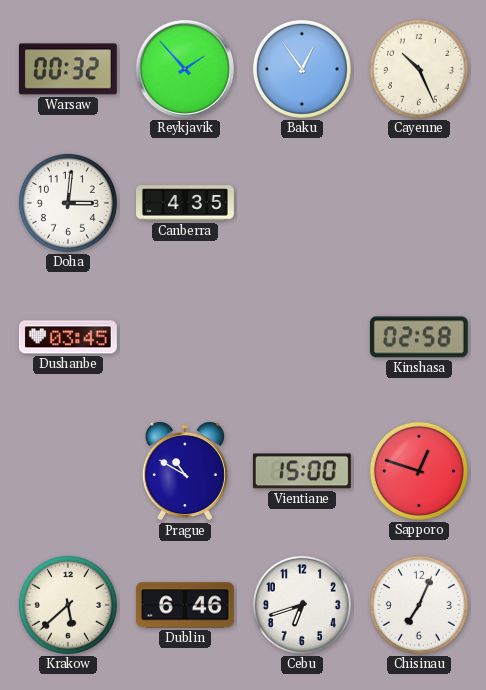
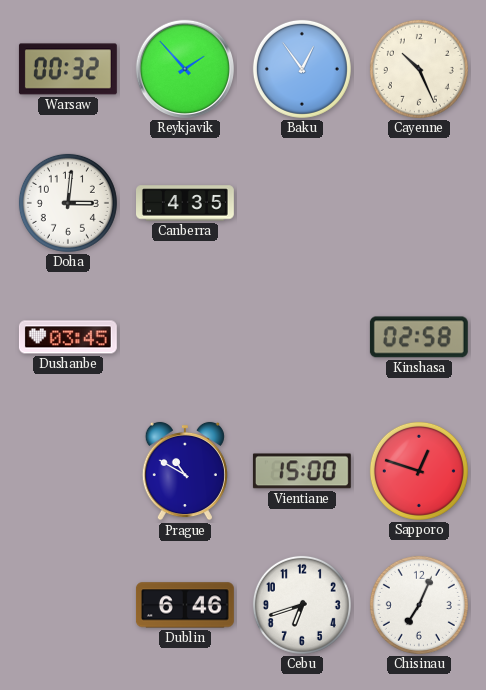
Krakow: 5:38 -> none (68, 605)
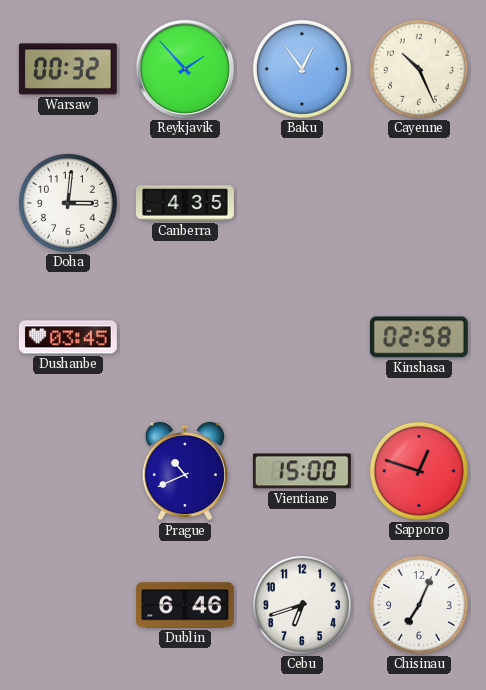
Prague: 10:50 -> 10:41 (185, 471)
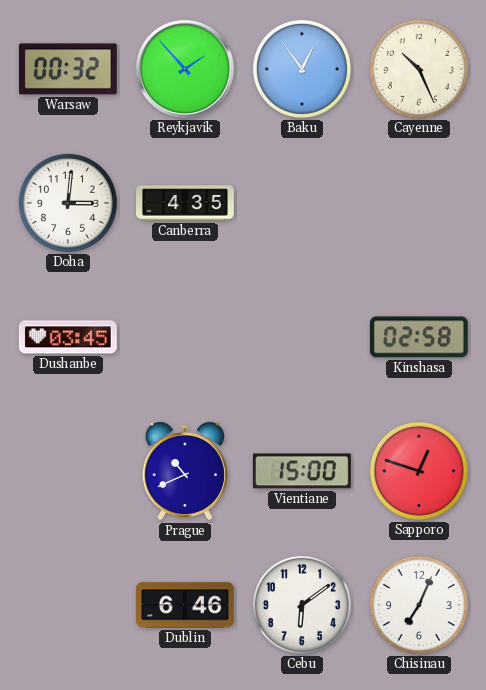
Cebu: 6:42 -> 6:09 (302, 605)
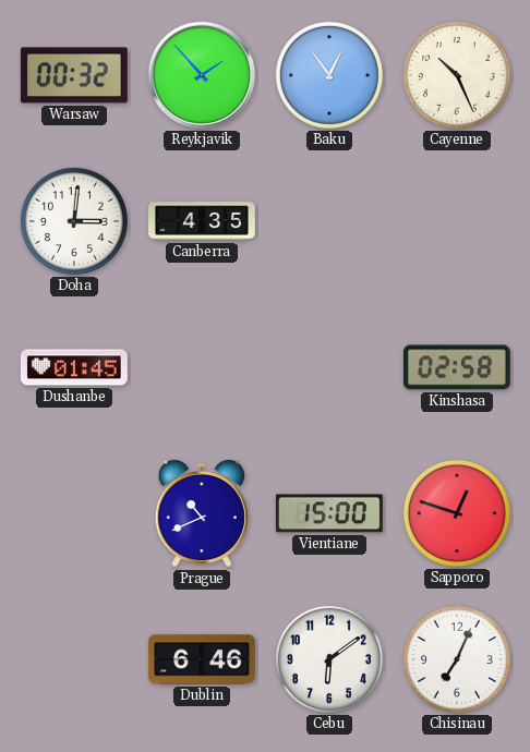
Dushanbe: 03:45 -> 01:45 (74, 367)
